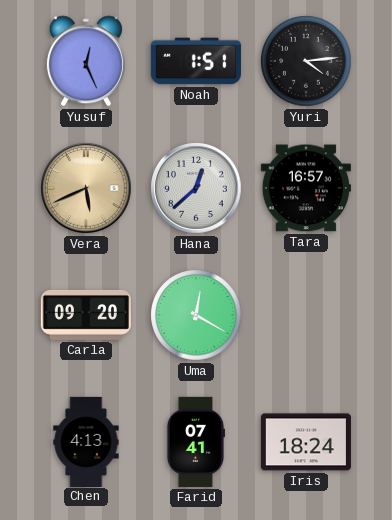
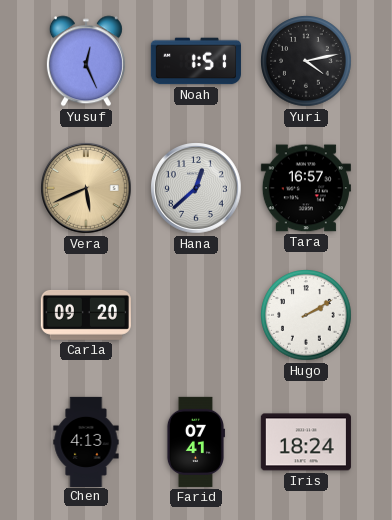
Yuri: 4:14 -> 4:13 (306, 61)
Uma: 12:20 -> none (196, 315)
Hugo: none -> 2:10 (306, 315)
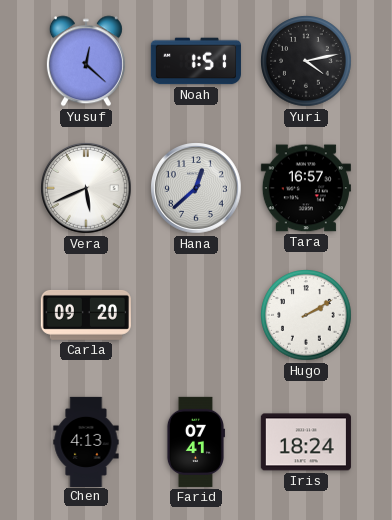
Yusuf: 12:26 -> 12:22 (86, 61)
Vera dial: champagne -> white (86, 188)
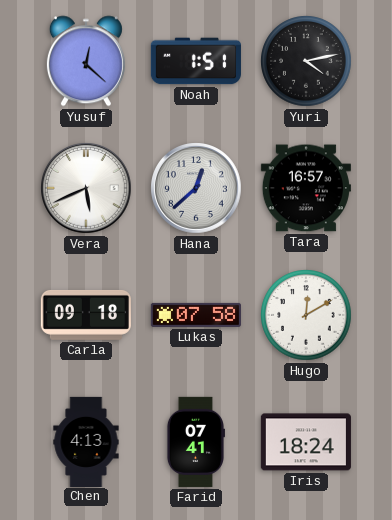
Carla: 09:20 -> 09:18 (86, 315)
Lukas: none -> 07:58 (196, 315)
Hugo: 2:10 -> 12:10 (306, 315)
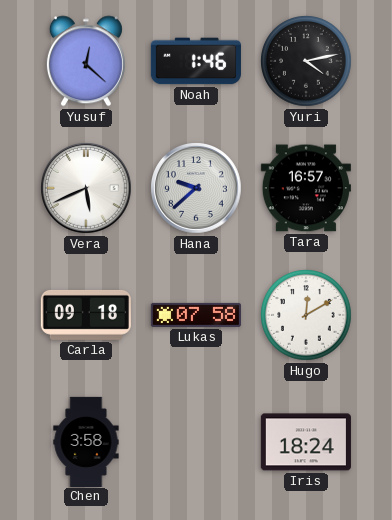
Noah: 1:51 -> 1:46 (196, 61)
Hana: 12:38 -> 9:38 (196, 188)
Chen: 4:13 -> 3:58 (86, 441)
Farid: 07:41 -> none (195, 442)
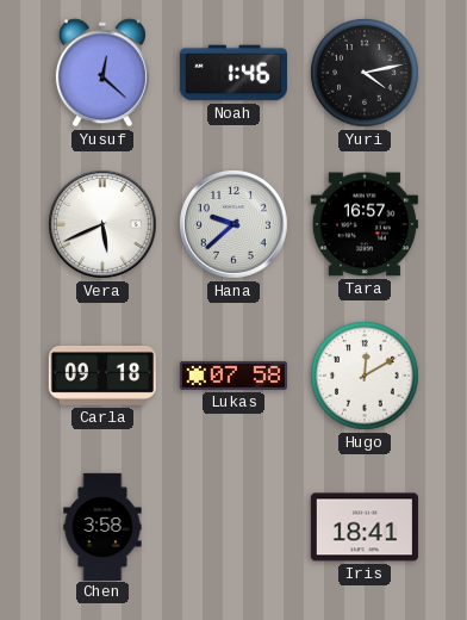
Iris: 18:24 -> 18:41 (365, 527)
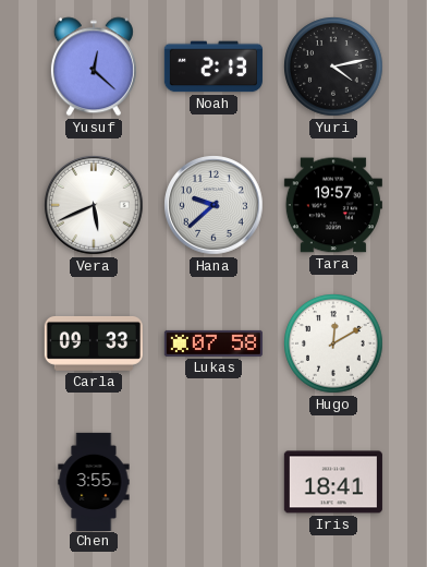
Noah: 1:46 -> 2:13 (213, 67)
Tara: 16:57 -> 19:57 (333, 205)
Carla: 09:18 -> 09:33 (94, 343)
Chen: 3:58 -> 3:55 (94, 481)
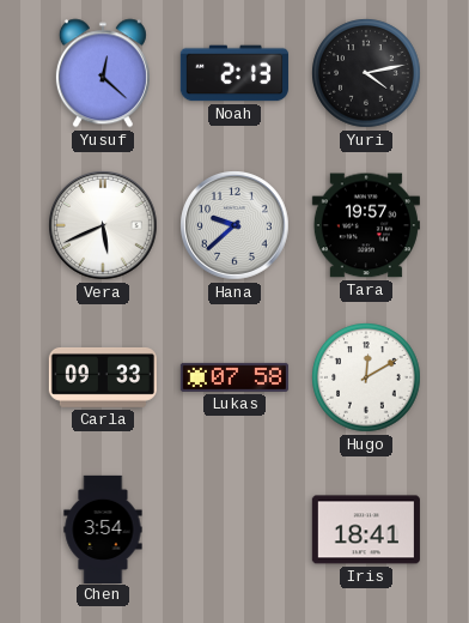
Chen: 3:55 -> 3:54 (103, 528)
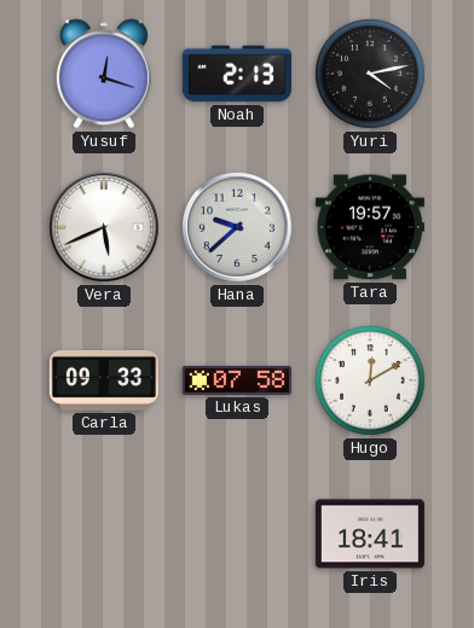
Yusuf: 12:22 -> 12:18 (104, 74)
Chen: 3:54 -> none (103, 528)
